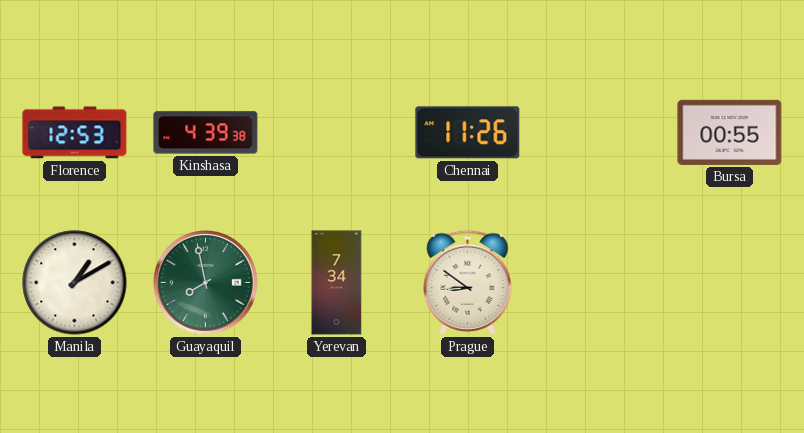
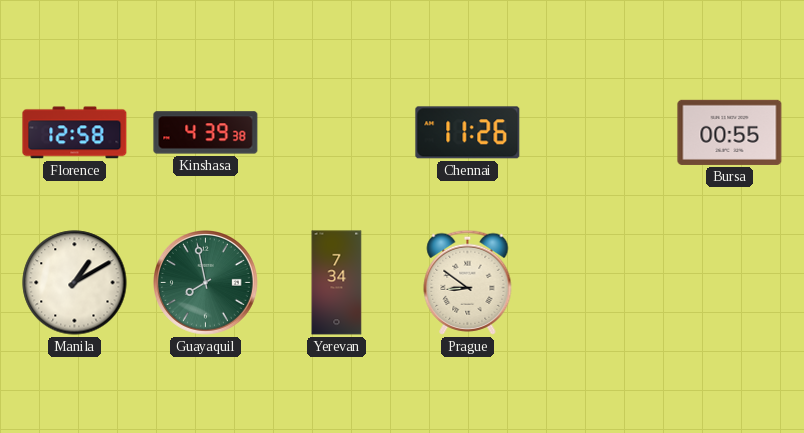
Florence: 12:53 -> 12:58 (75, 133)
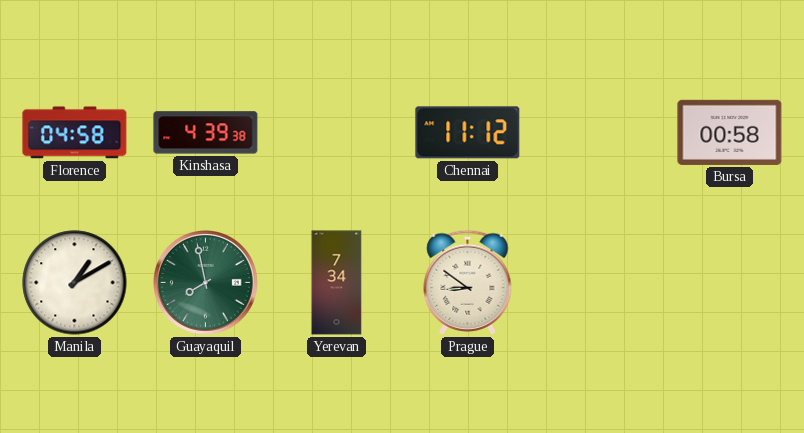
Florence: 12:58 -> 04:58 (75, 133)
Chennai: 11:26 -> 11:12 (468, 133)
Bursa: 00:55 -> 00:58 (730, 132)
